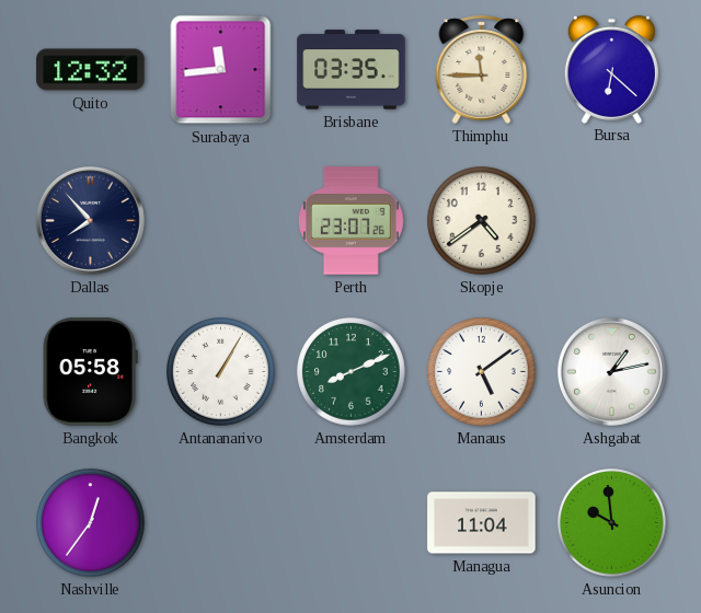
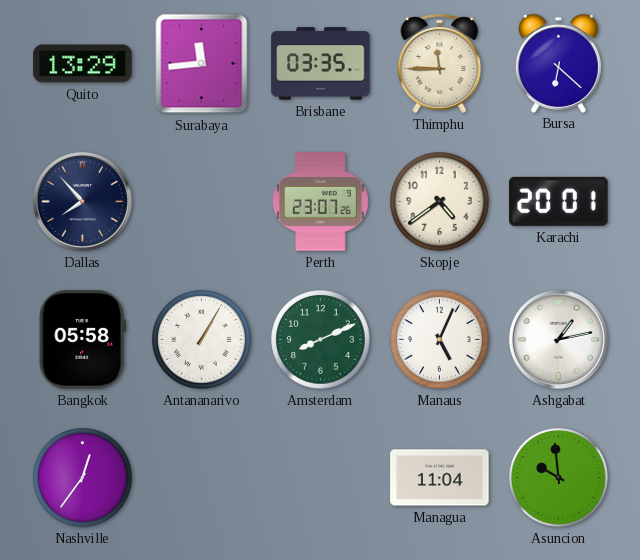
Quito: 12:32 -> 13:29 (83, 64)
Karachi: none -> 20:01 (559, 201)
Manaus: 5:09 -> 5:04 (440, 340)
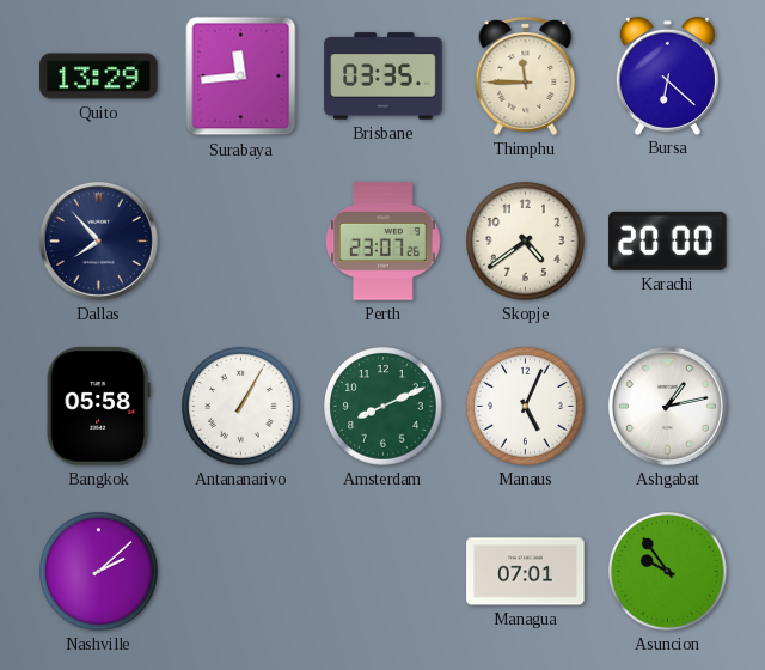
Karachi: 20:01 -> 20:00 (668, 240)
Nashville: 12:36 -> 2:08 (99, 572)
Managua: 11:04 -> 07:01 (526, 572)
Asuncion: 9:59 -> 9:54 (668, 572)
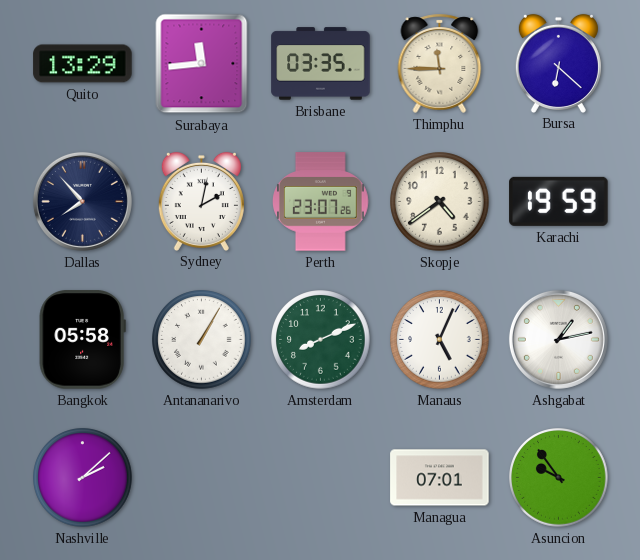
Sydney: none -> 2:02 (201, 201)
Karachi: 20:00 -> 19:59 (559, 201)
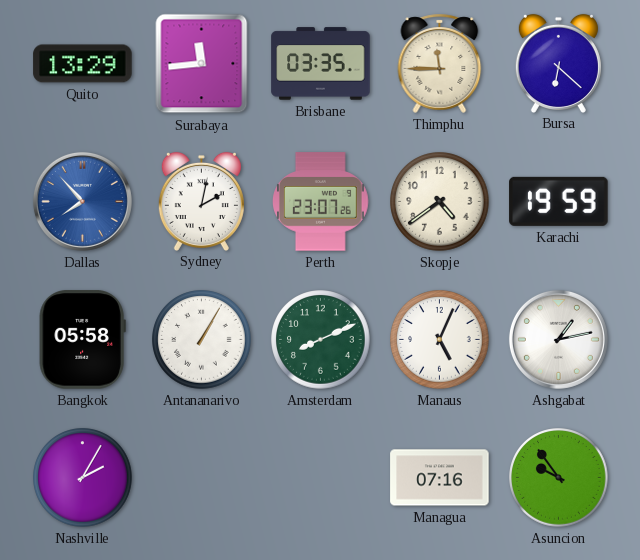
Dallas dial: navy -> blue (82, 201)
Nashville: 2:08 -> 2:05 (83, 478)
Managua: 07:01 -> 07:16 (440, 478)
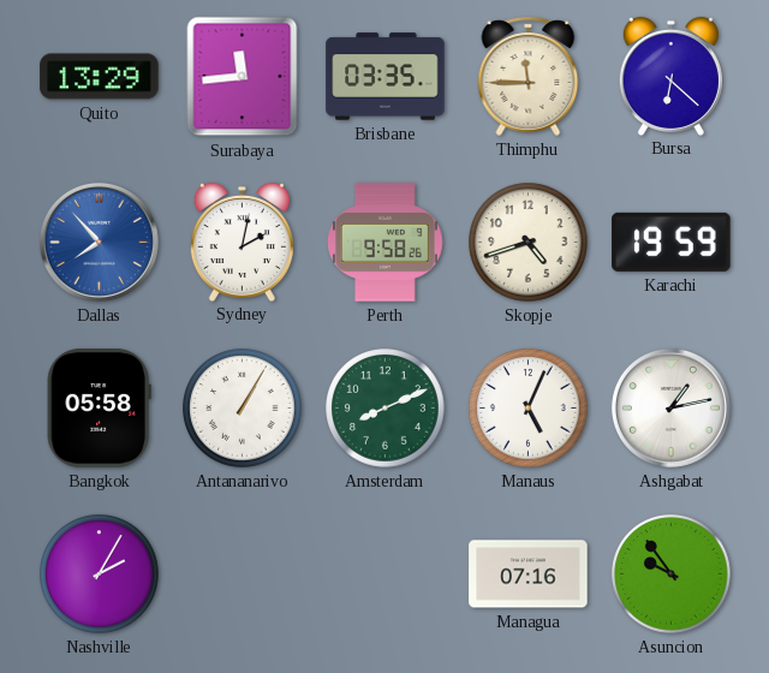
Perth: 23:07 -> 9:58 (386, 243)
Skopje: 4:39 -> 4:42 (529, 243)
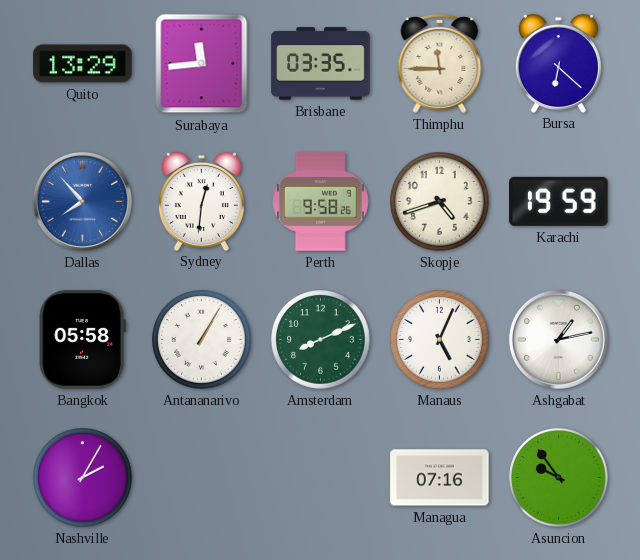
Sydney: 2:02 -> 12:31 (201, 201)
